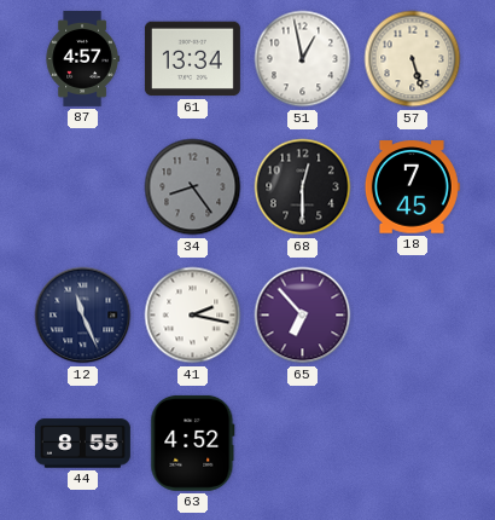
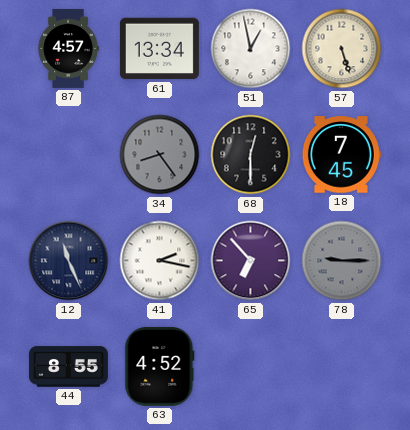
78: none -> 9:15 (342, 261)
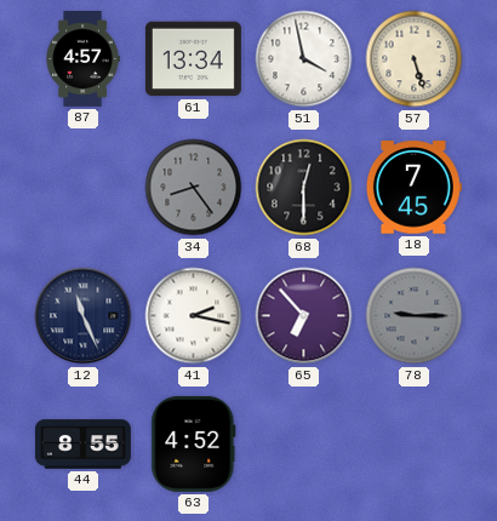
51: 12:58 -> 3:58 (304, 59)
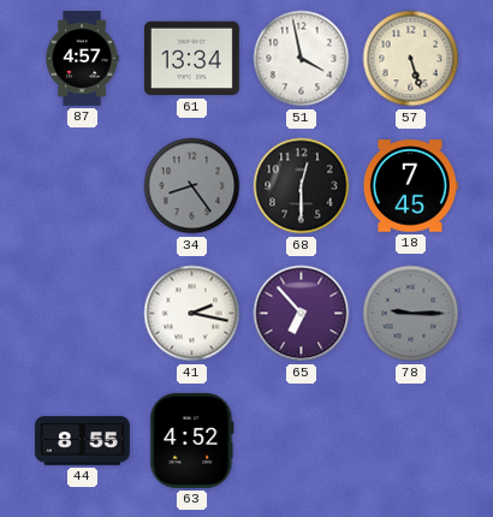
12: 11:26 -> none (84, 316)
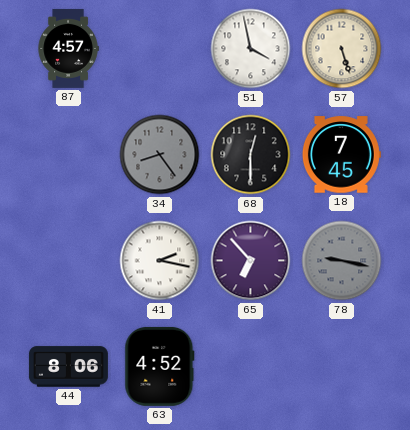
61: 13:34 -> none (191, 59)
78: 9:15 -> 9:17 (342, 261)
44: 8:55 -> 8:06 (68, 367)
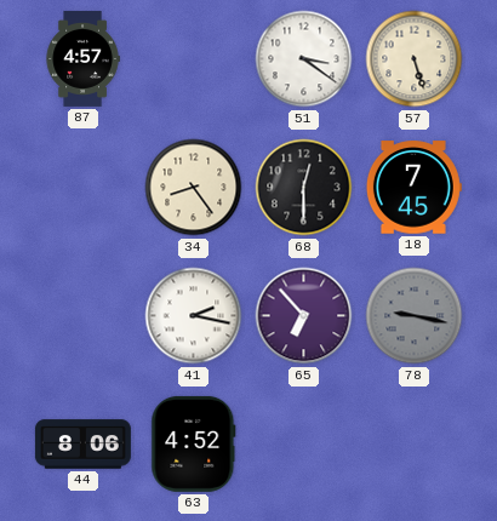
51: 3:58 -> 3:21 (304, 59)
34 dial: grey -> cream (194, 188)
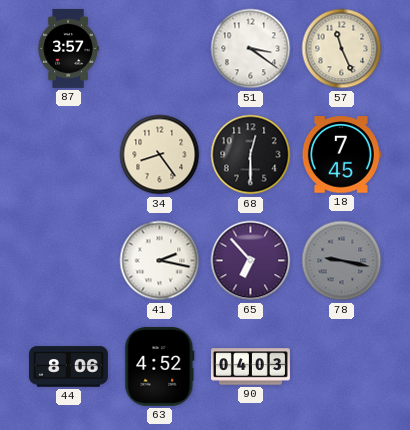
87: 4:57 -> 3:57 (68, 48)
57: 5:27 -> 11:26 (342, 49)
90: none -> 04:03 (250, 367)
